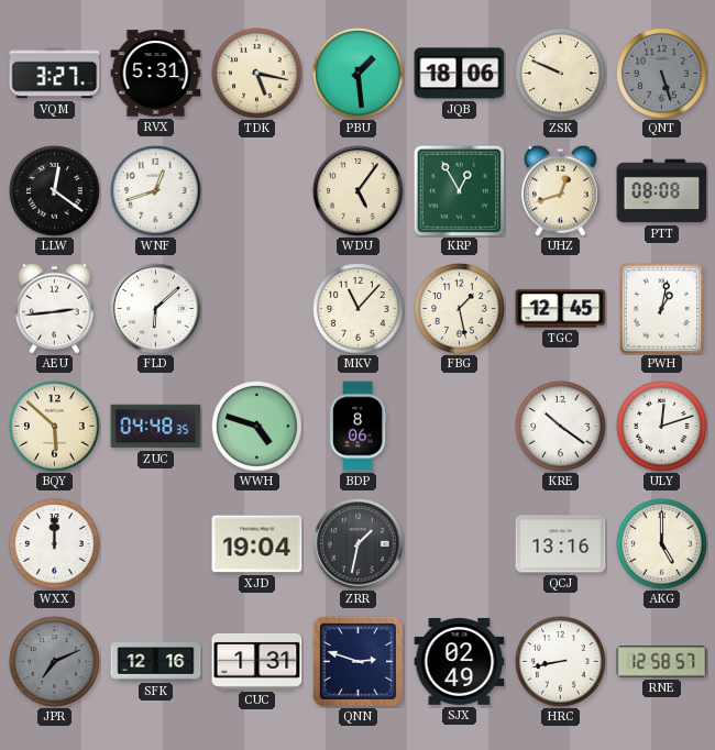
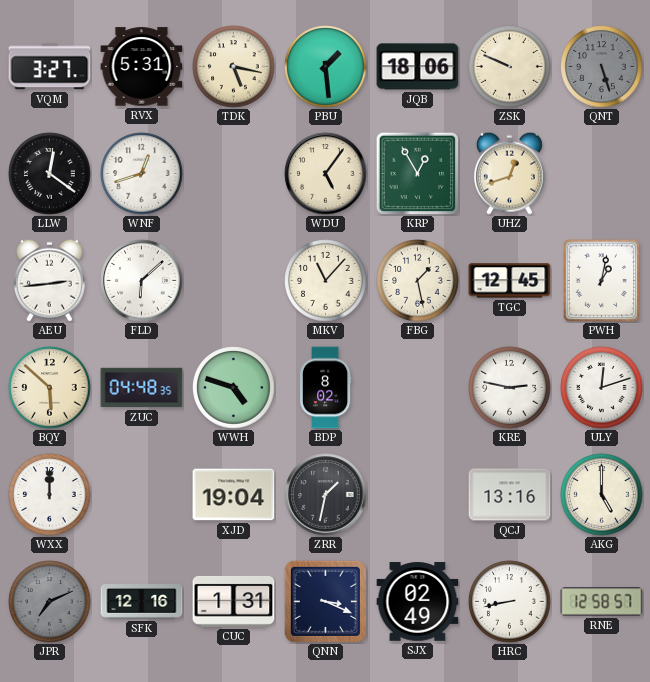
PTT: 08:08 -> none (662, 191)
BDP: 8:06 -> 8:02 (325, 388)
KRE: 10:21 -> 2:47 (510, 388)
QNN: 2:48 -> 3:19 (325, 601)
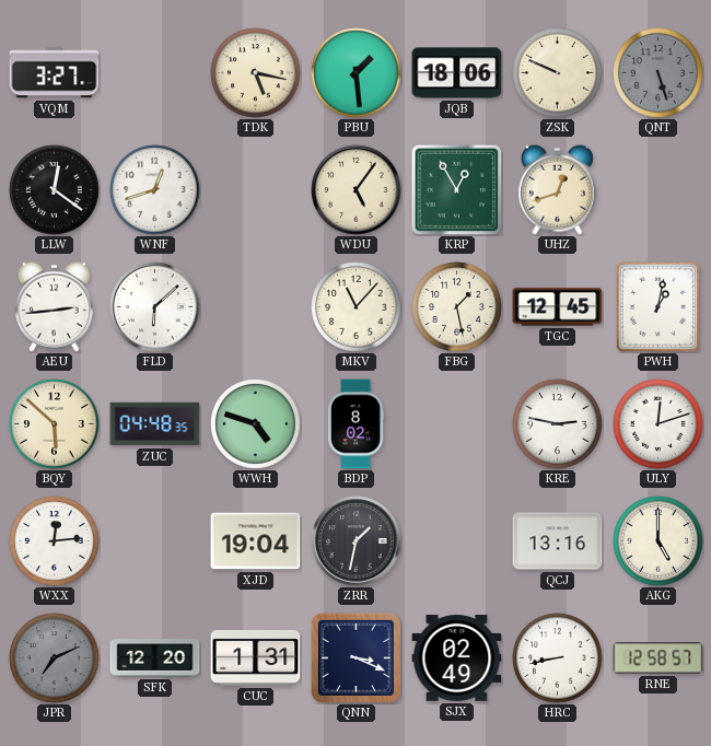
RVX: 5:31 -> none (142, 67)
WXX: 12:00 -> 12:14 (55, 541)
SFK: 12:16 -> 12:20 (155, 658)
